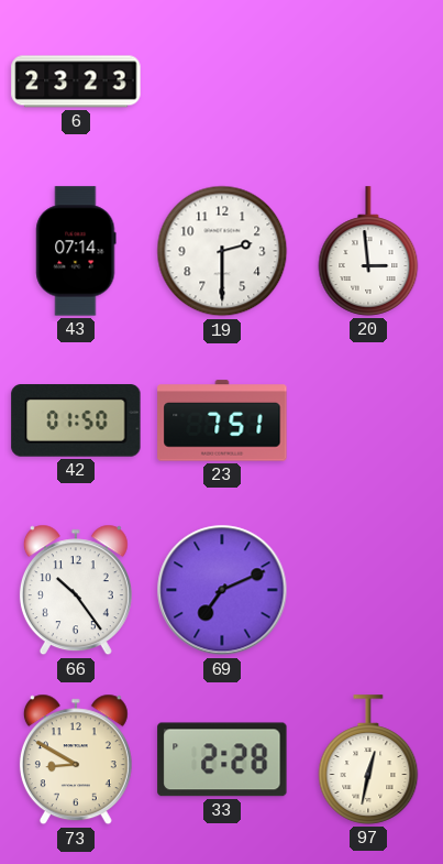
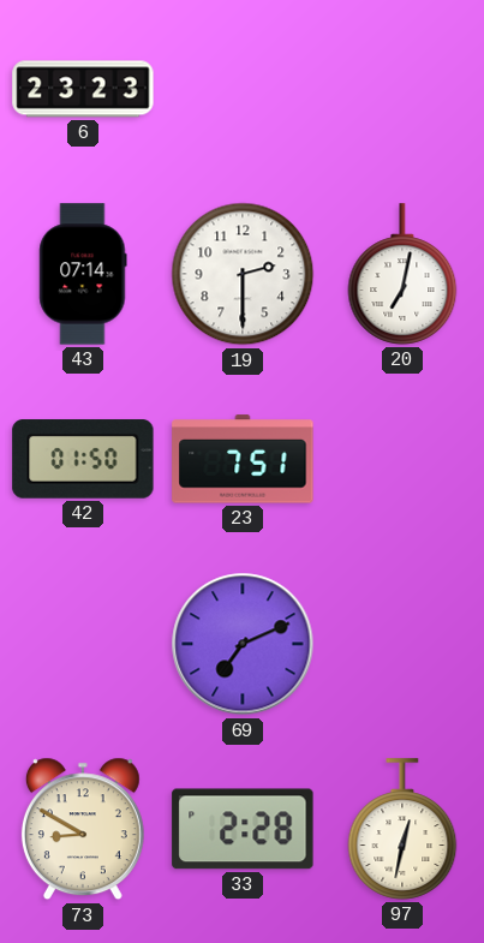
20: 2:59 -> 7:02 (402, 274)
66: 10:24 -> none (76, 590)
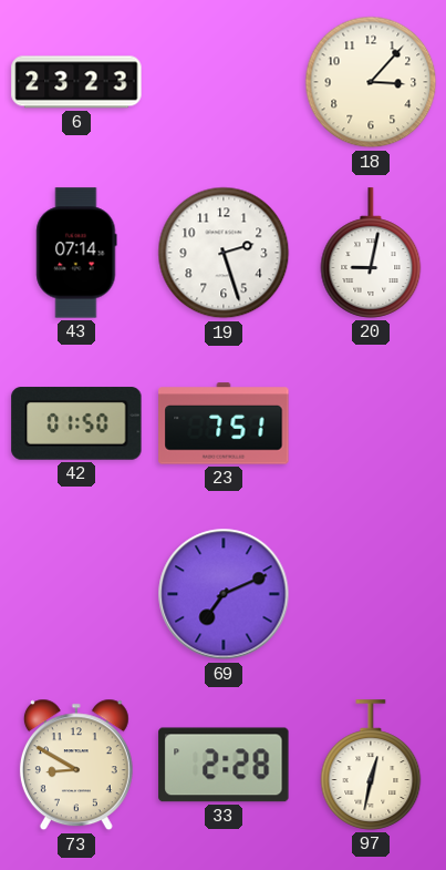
18: none -> 3:07 (371, 82)
19: 2:30 -> 2:27 (224, 253)
20: 7:02 -> 9:02 (371, 253)
